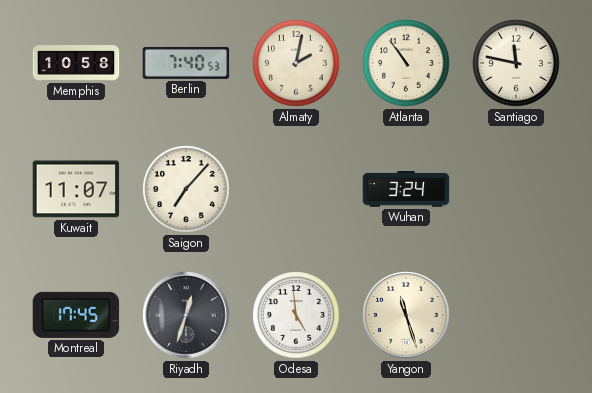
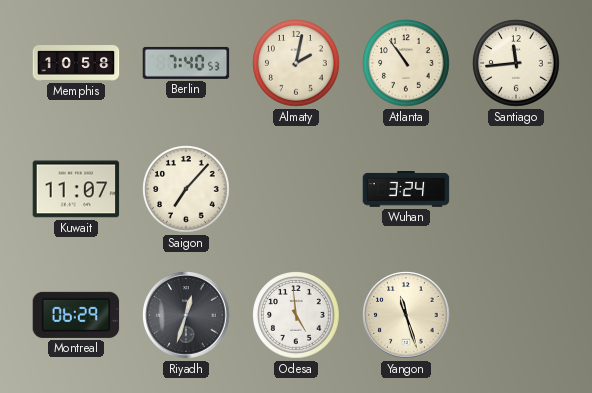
Santiago: 11:47 -> 11:44 (516, 63)
Montreal: 17:45 -> 06:29 (76, 315)
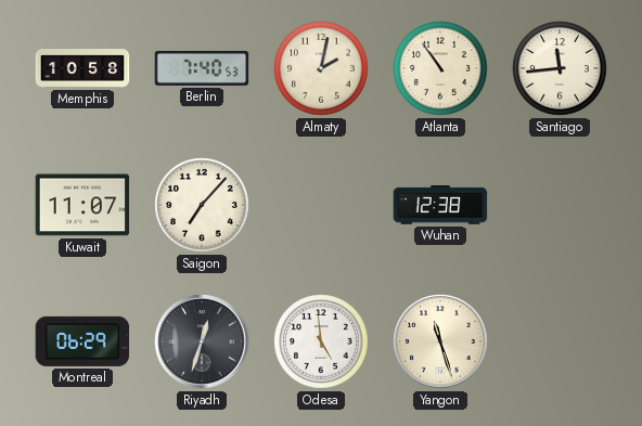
Wuhan: 3:24 -> 12:38 (440, 205)
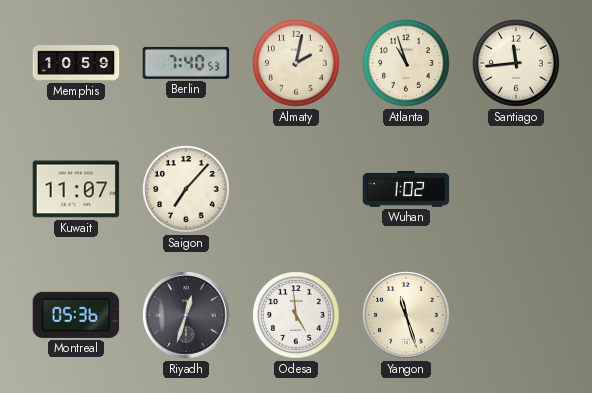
Memphis: 10:58 -> 10:59 (76, 63)
Atlanta: 10:54 -> 10:57 (406, 63)
Wuhan: 12:38 -> 1:02 (406, 189)
Montreal: 06:29 -> 05:36 (76, 315)
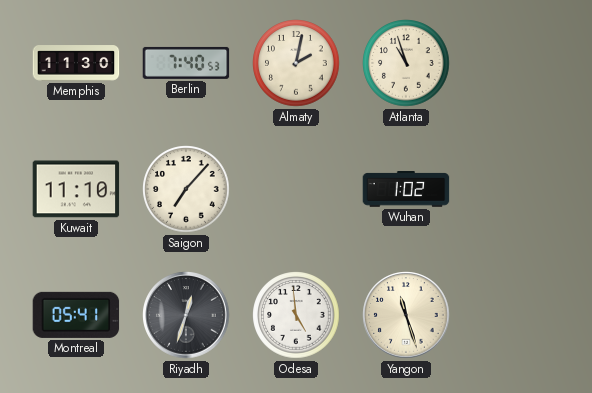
Memphis: 10:59 -> 11:30 (76, 63)
Santiago: 11:44 -> none (516, 63)
Kuwait: 11:07 -> 11:10 (76, 189)
Montreal: 05:36 -> 05:41 (76, 315)
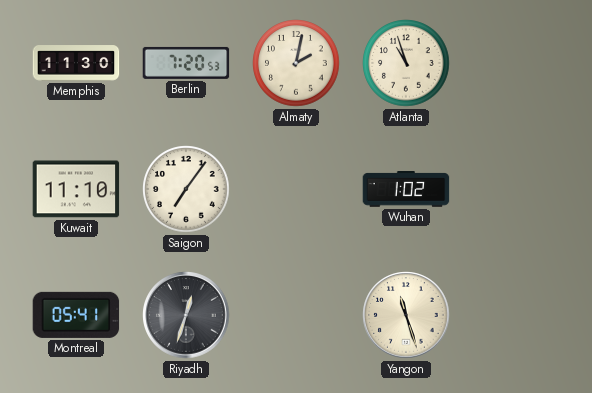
Berlin: 7:40 -> 7:20 (186, 63)
Saigon: 7:07 -> 7:06 (186, 189)
Odesa: 4:59 -> none (296, 315)
